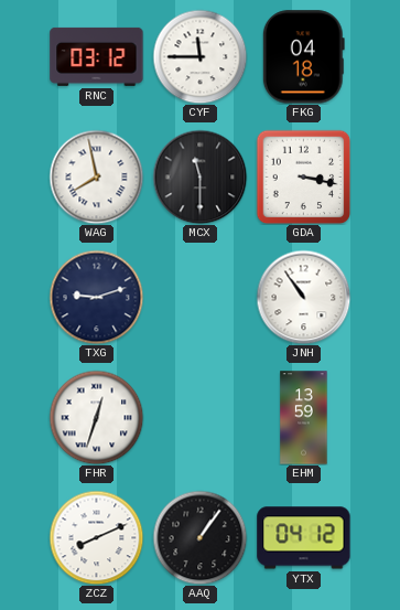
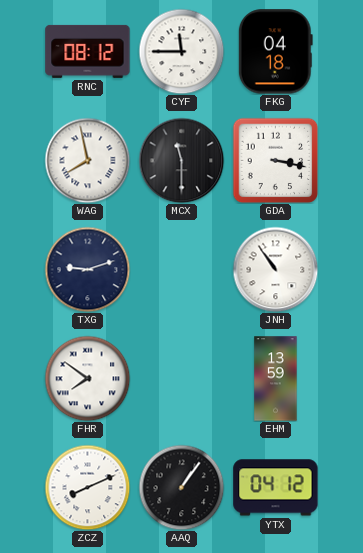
RNC: 03:12 -> 08:12 (88, 51)
FHR: 12:33 -> 7:51 (87, 378)
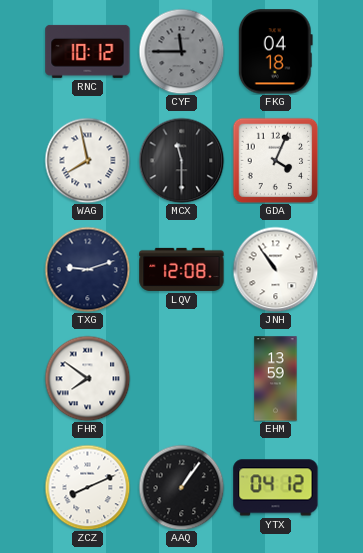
RNC: 08:12 -> 10:12 (88, 51)
CYF dial: white -> grey (181, 51)
GDA: 3:17 -> 4:04 (275, 160)
LQV: none -> 12:08 (182, 269)
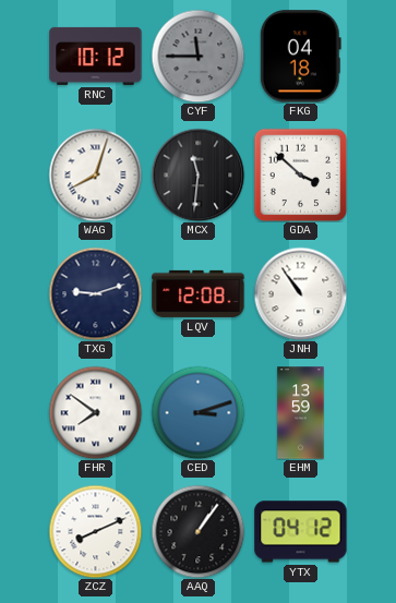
WAG: 7:58 -> 8:03 (95, 174)
MCX: 11:30 -> 11:31 (197, 174)
GDA: 4:04 -> 3:52 (300, 174)
CED: none -> 3:12 (197, 412)
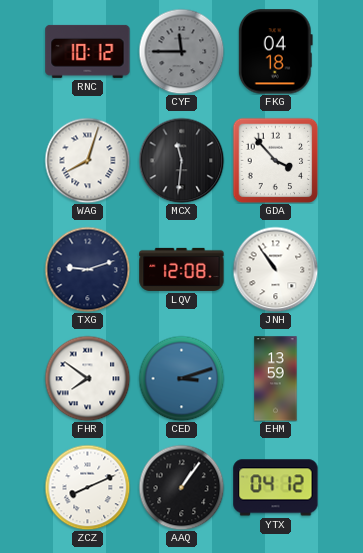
GDA: 3:52 -> 3:53 (275, 160)
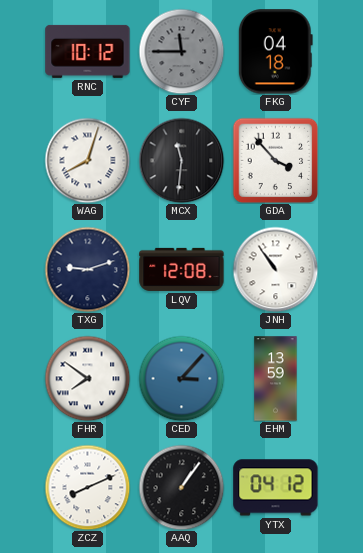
CED: 3:12 -> 3:07 (181, 378)
